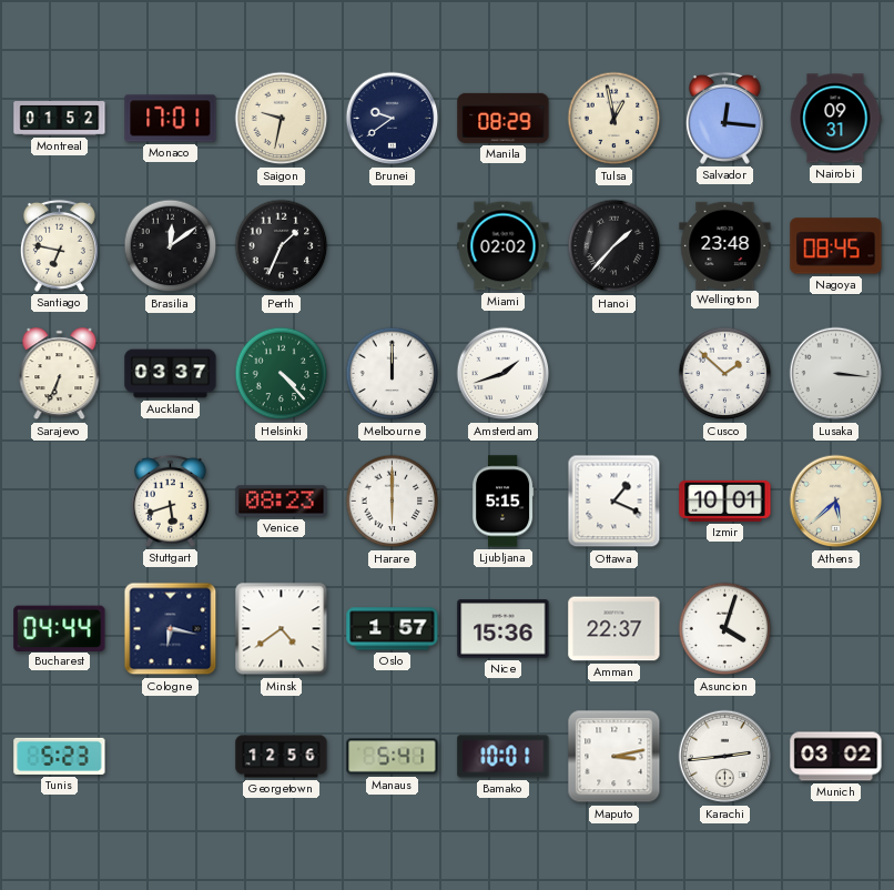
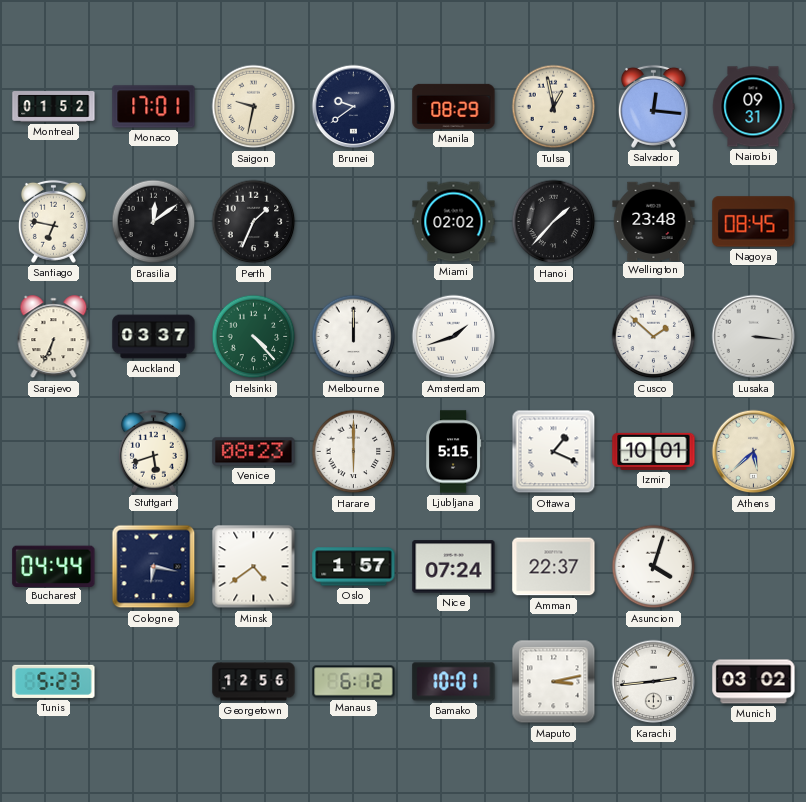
Nice: 15:36 -> 07:24 (454, 567)
Manaus: 5:41 -> 6:12 (354, 682)
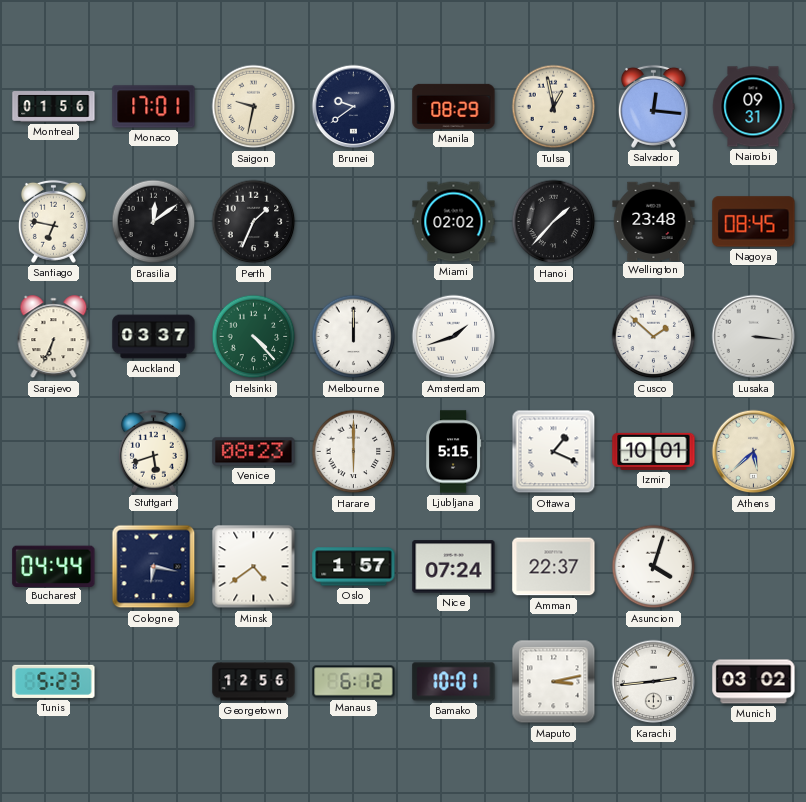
Montreal: 01:52 -> 01:56 (54, 107)
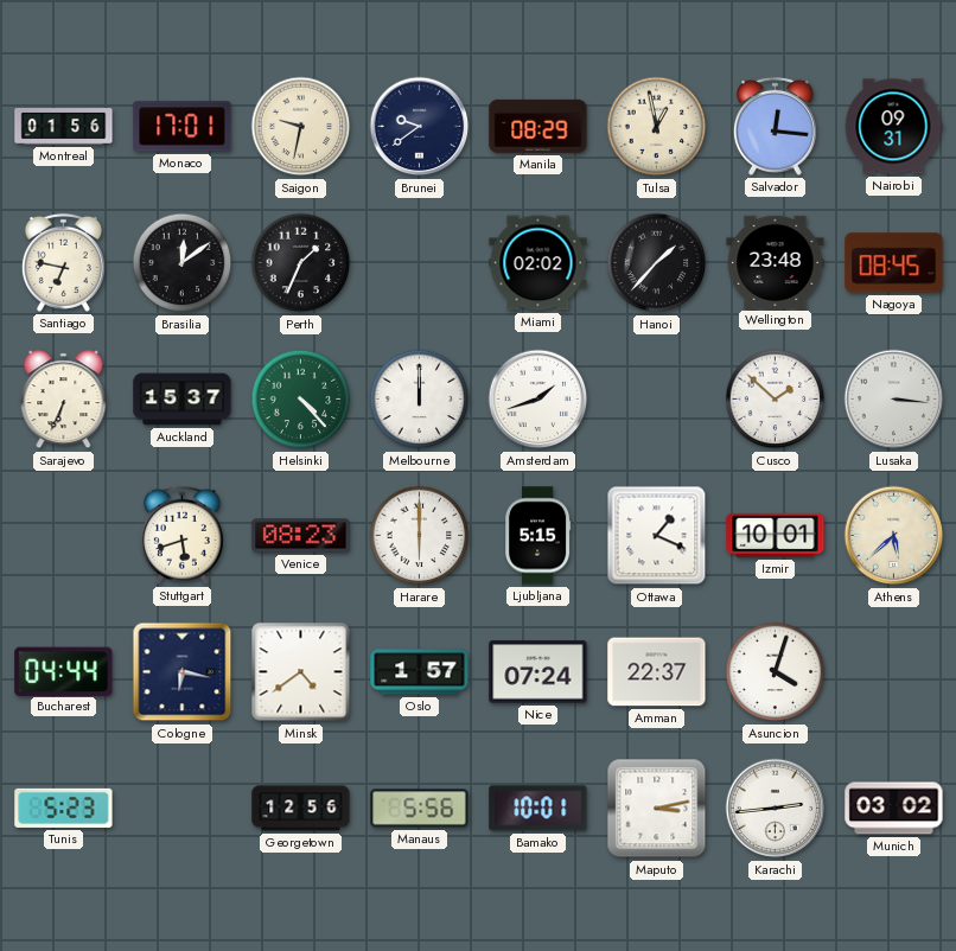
Auckland: 03:37 -> 15:37 (183, 400)
Manaus: 6:12 -> 5:56 (420, 809)
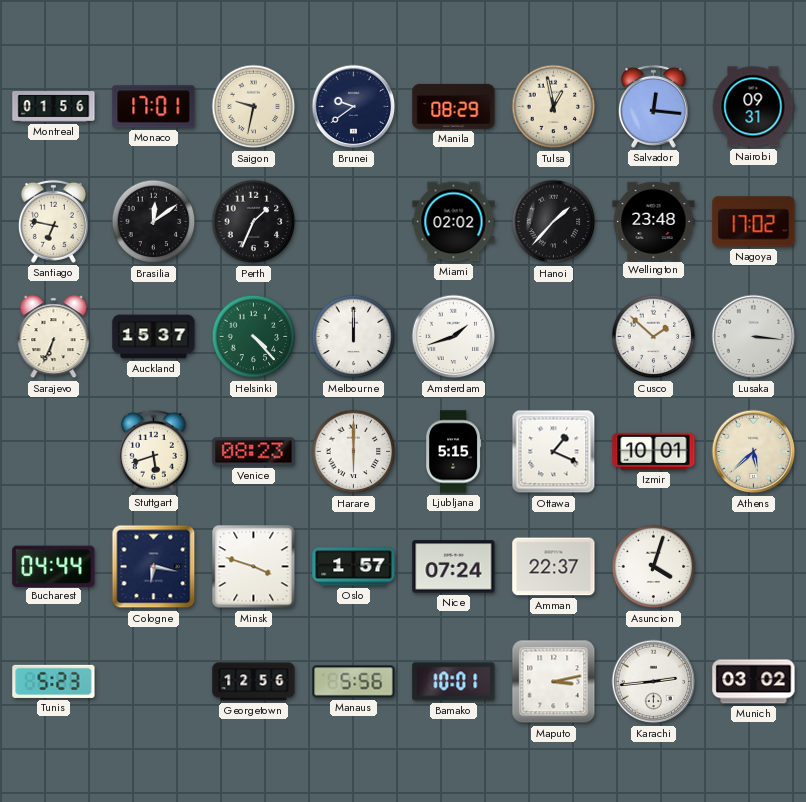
Nagoya: 08:45 -> 17:02 (754, 222)
Minsk: 4:39 -> 3:48 (254, 567)
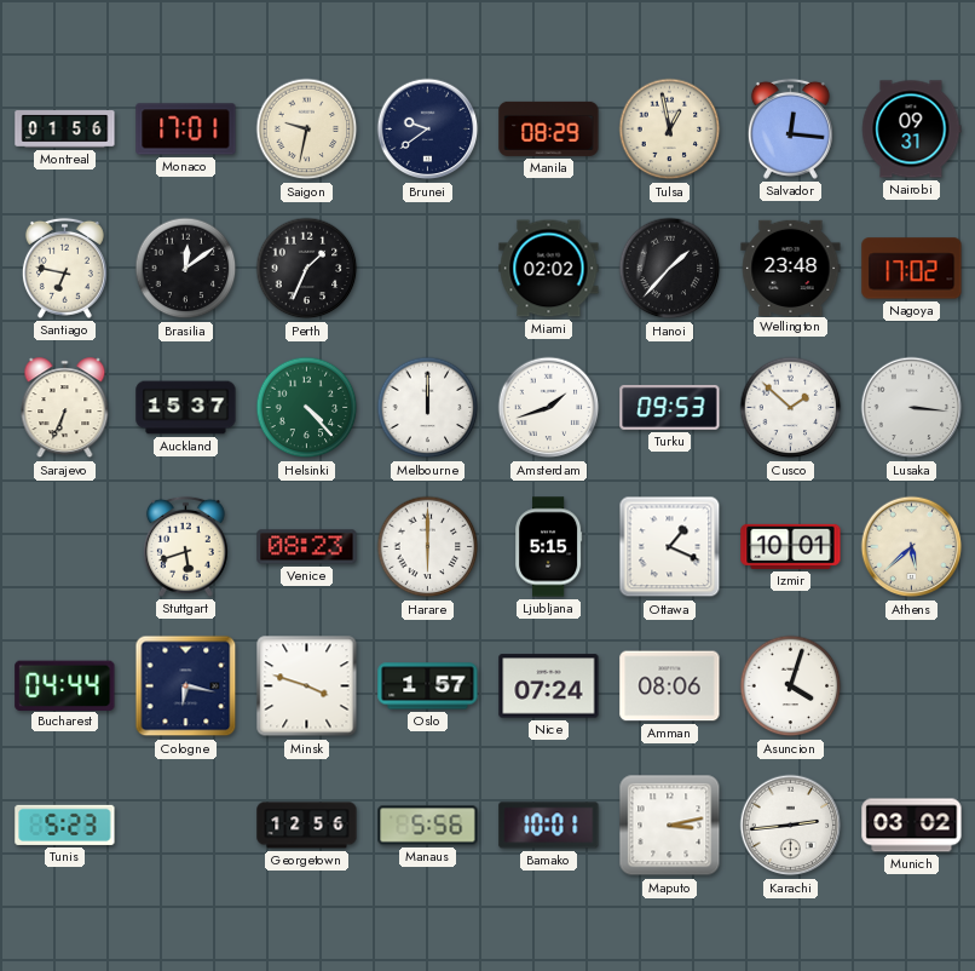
Turku: none -> 09:53 (670, 407)
Amman: 22:37 -> 08:06 (670, 686)
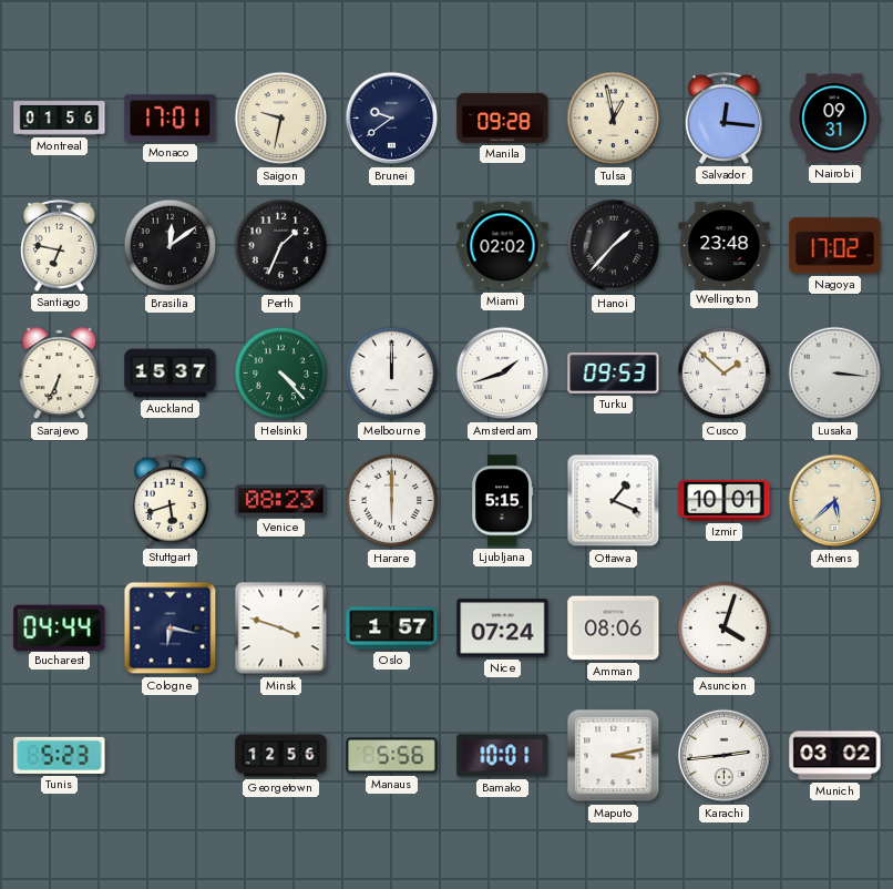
Manila: 08:29 -> 09:28 (503, 117)
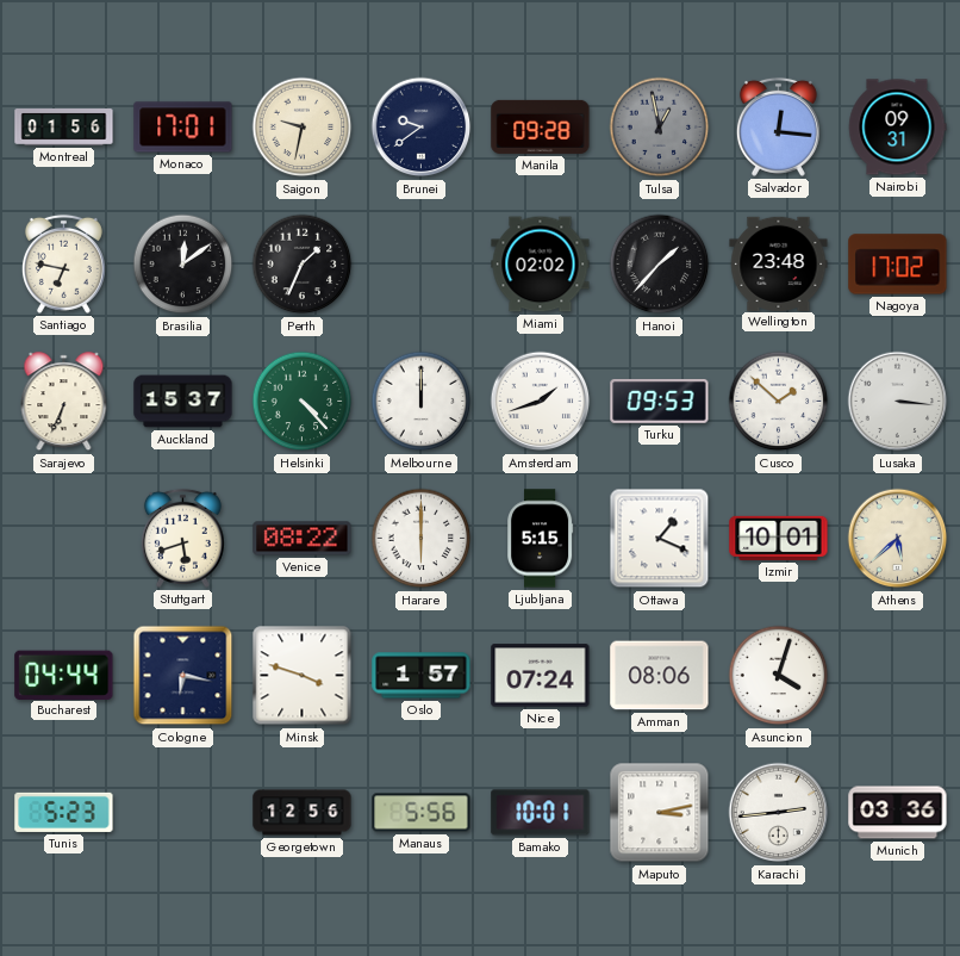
Tulsa dial: cream -> grey (660, 128)
Venice: 08:23 -> 08:22 (303, 539)
Munich: 03:02 -> 03:36 (898, 813)
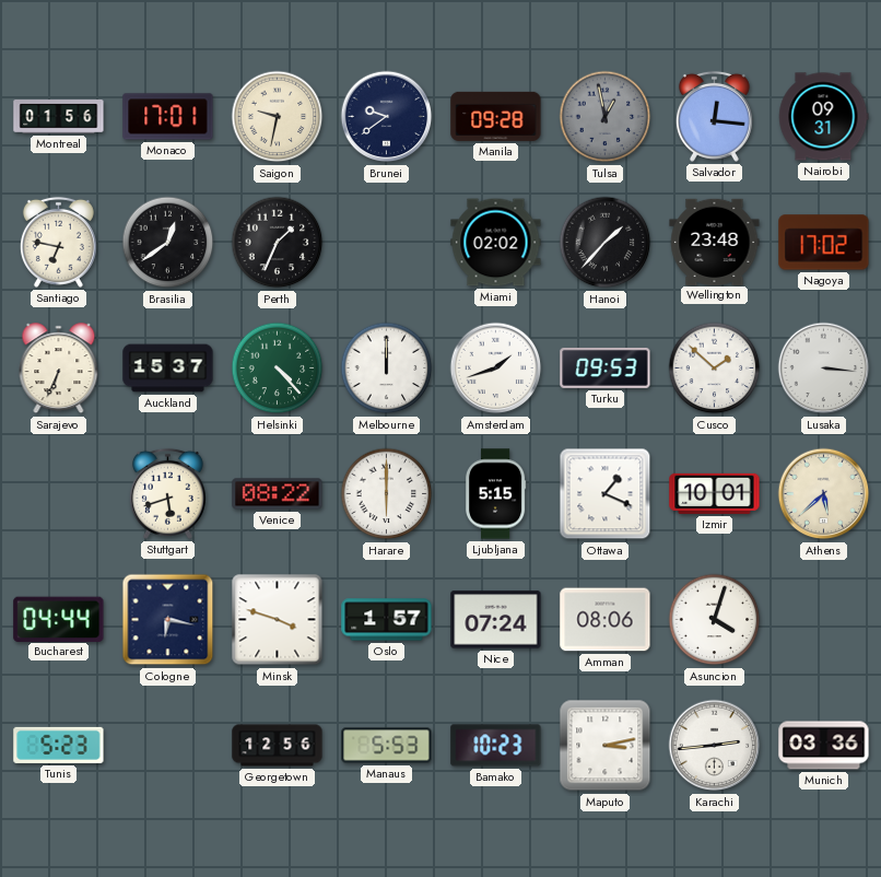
Brasilia: 12:09 -> 12:39 (168, 243)
Manaus: 5:56 -> 5:53 (387, 746)
Bamako: 10:01 -> 10:23 (496, 746)
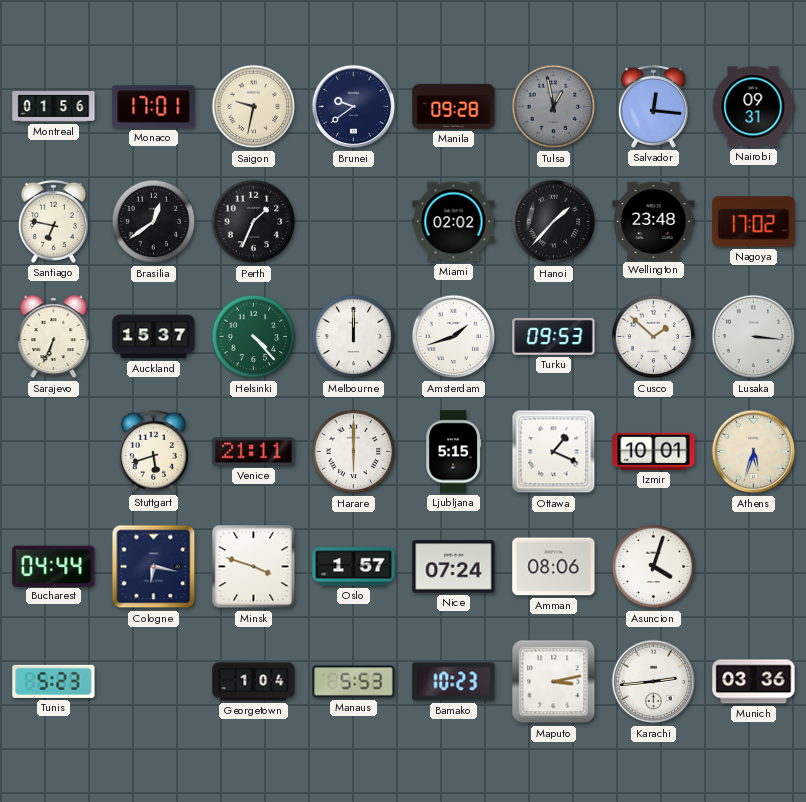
Venice: 08:22 -> 21:11 (254, 452)
Athens: 5:38 -> 5:33 (754, 452)
Georgetown: 12:56 -> 1:04 (254, 682)
